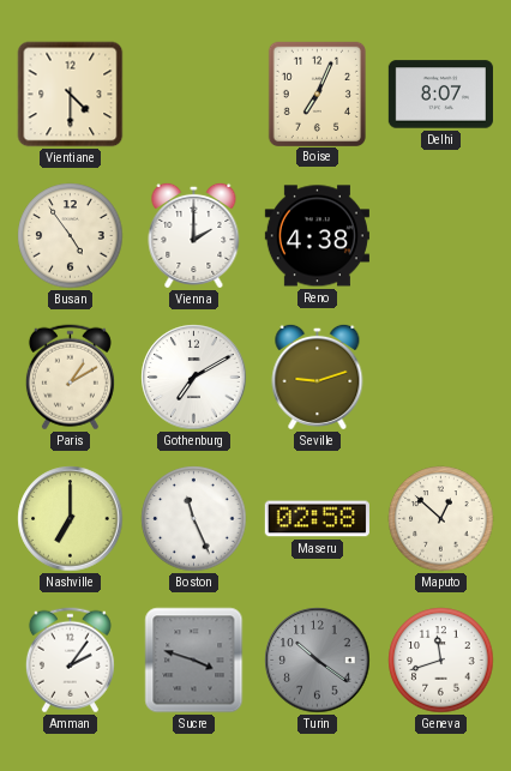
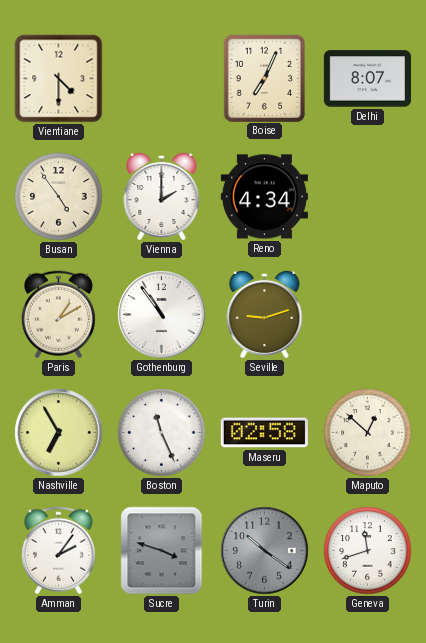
Reno: 4:38 -> 4:34 (264, 197)
Gothenburg: 7:10 -> 10:54 (162, 315)
Nashville: 7:00 -> 6:55 (59, 433)
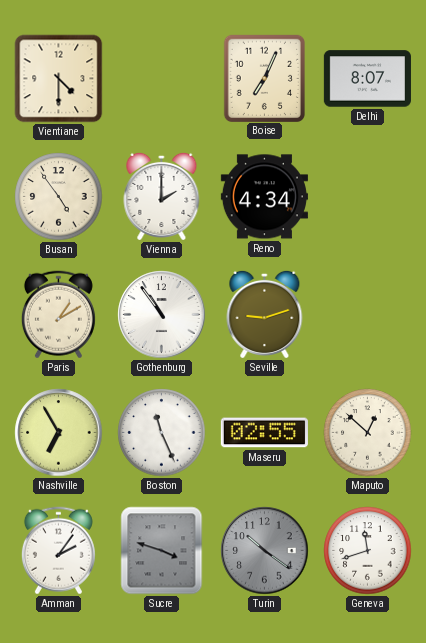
Maseru: 02:58 -> 02:55 (264, 433)
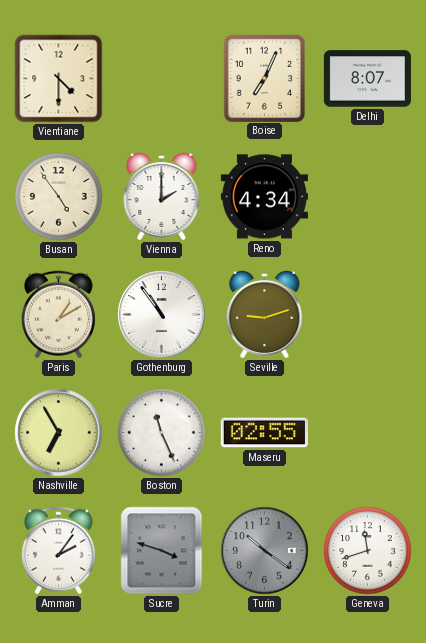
Maputo: 12:52 -> none (368, 433)
